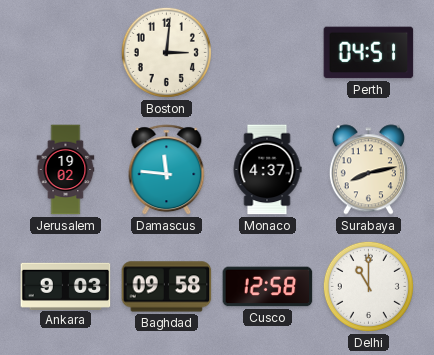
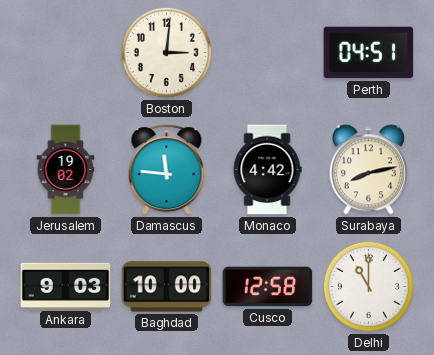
Monaco: 4:37 -> 4:42 (267, 170)
Baghdad: 09:58 -> 10:00 (167, 287)
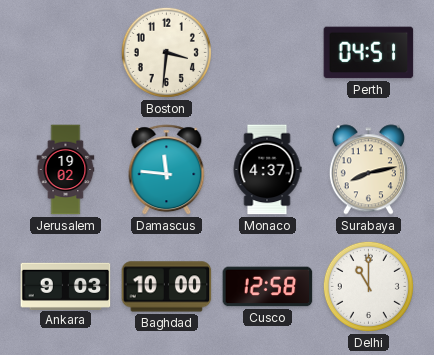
Boston: 3:01 -> 3:31 (166, 52)
Monaco: 4:42 -> 4:37 (267, 170)
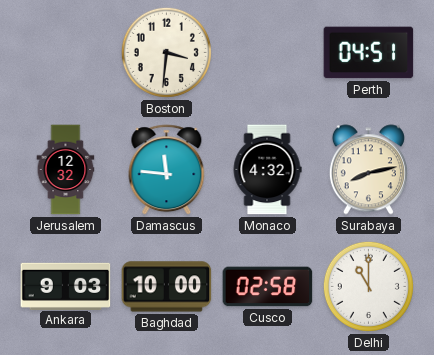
Jerusalem: 19:02 -> 12:32 (66, 170)
Monaco: 4:37 -> 4:32 (267, 170)
Cusco: 12:58 -> 02:58 (268, 287)
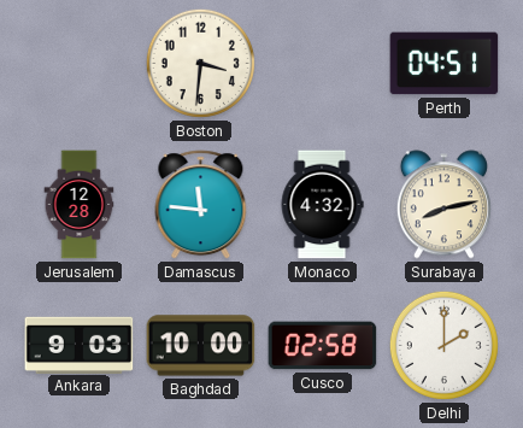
Jerusalem: 12:32 -> 12:28 (80, 205)
Delhi: 11:00 -> 2:00 (443, 345)
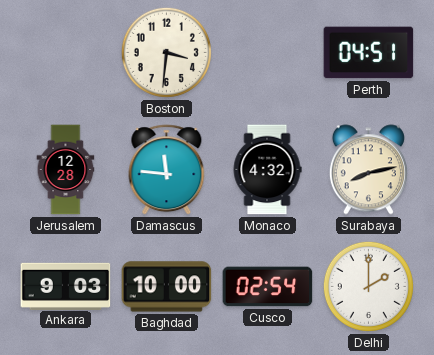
Cusco: 02:58 -> 02:54 (268, 287)
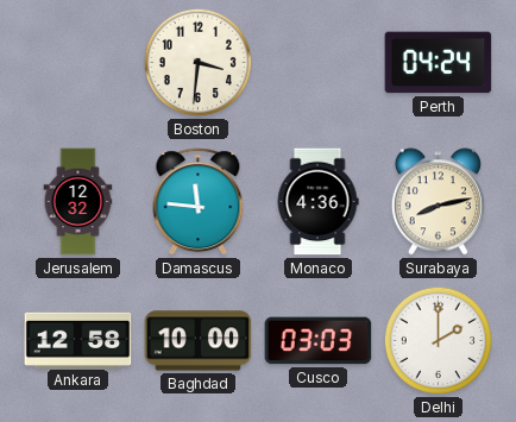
Perth: 04:51 -> 04:24 (439, 63)
Jerusalem: 12:28 -> 12:32 (78, 202)
Monaco: 4:32 -> 4:36 (317, 202)
Ankara: 9:03 -> 12:58 (78, 340)
Cusco: 02:54 -> 03:03 (319, 341)
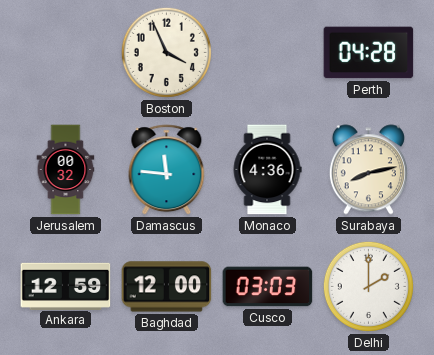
Boston: 3:31 -> 3:56 (166, 52)
Perth: 04:24 -> 04:28 (369, 53)
Jerusalem: 12:32 -> 00:32 (66, 170)
Ankara: 12:58 -> 12:59 (66, 286)
Baghdad: 10:00 -> 12:00 (167, 287)
